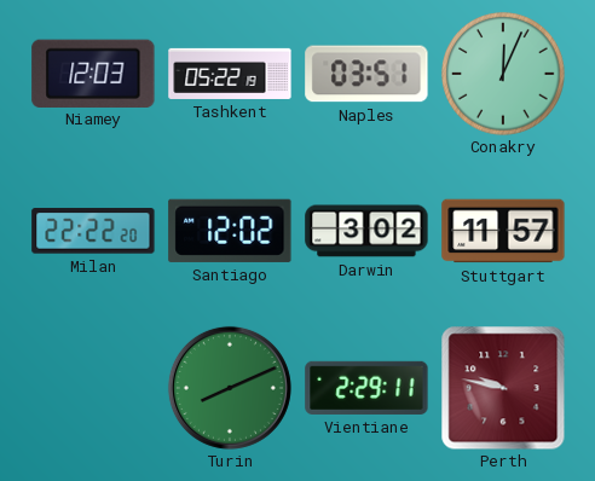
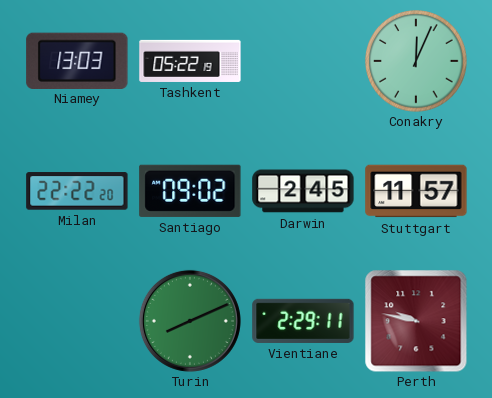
Niamey: 12:03 -> 13:03 (77, 60)
Naples: 03:51 -> none (366, 74)
Santiago: 12:02 -> 09:02 (190, 191)
Darwin: 3:02 -> 2:45 (303, 191)
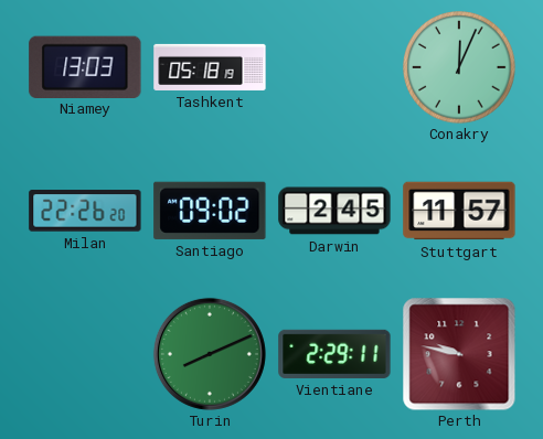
Tashkent: 05:22 -> 05:18 (210, 67)
Milan: 22:22 -> 22:26 (85, 211)
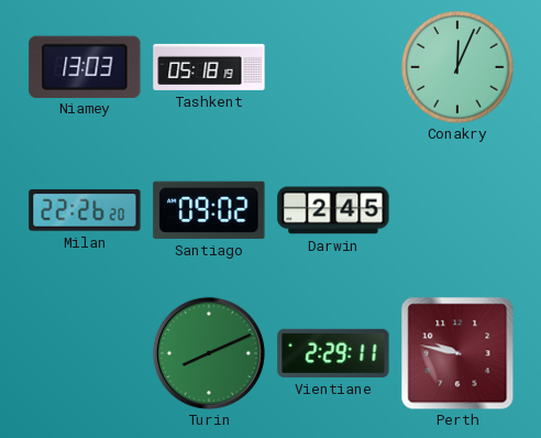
Stuttgart: 11:57 -> none (459, 211)
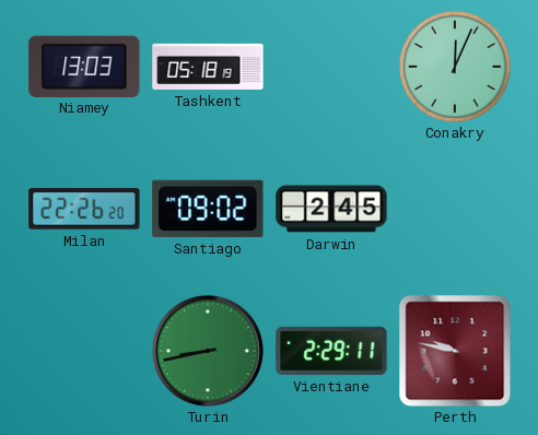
Turin: 8:11 -> 8:43 (208, 351)
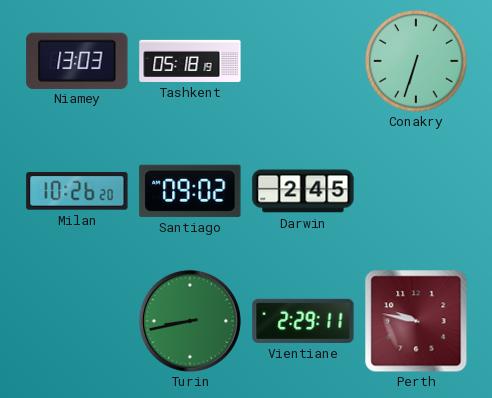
Conakry: 12:04 -> 6:33 (416, 61)
Milan: 22:26 -> 10:26 (77, 191)
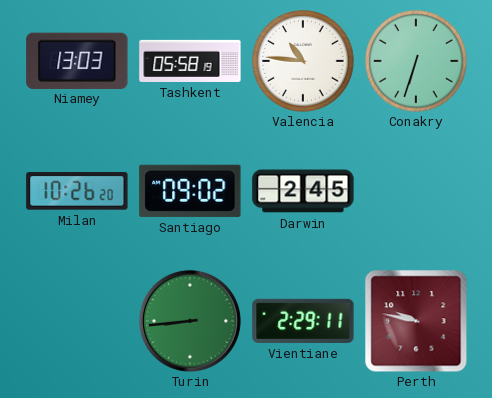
Tashkent: 05:18 -> 05:58 (190, 61)
Valencia: none -> 10:46 (303, 61)
Turin: 8:43 -> 8:44 (190, 321)
